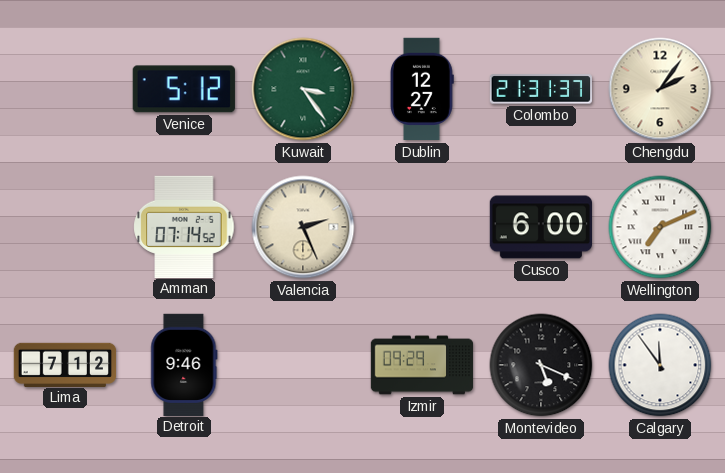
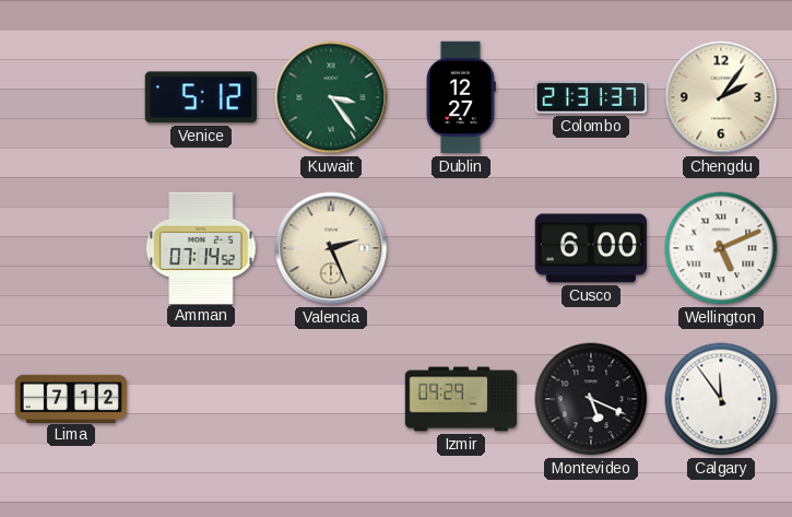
Wellington: 7:11 -> 5:11 (721, 248)
Detroit: 9:46 -> none (184, 364)
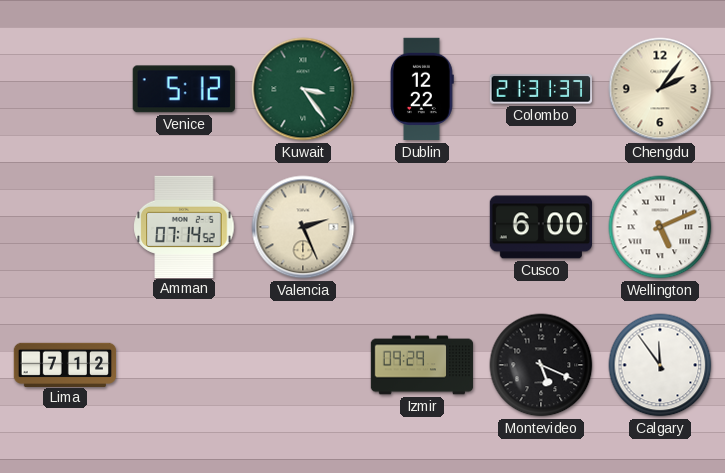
Dublin: 12:27 -> 12:22 (422, 89)
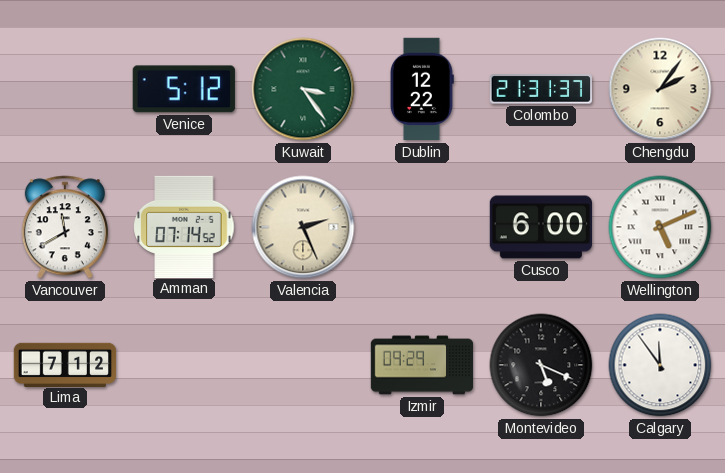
Vancouver: none -> 11:40 (65, 227)
